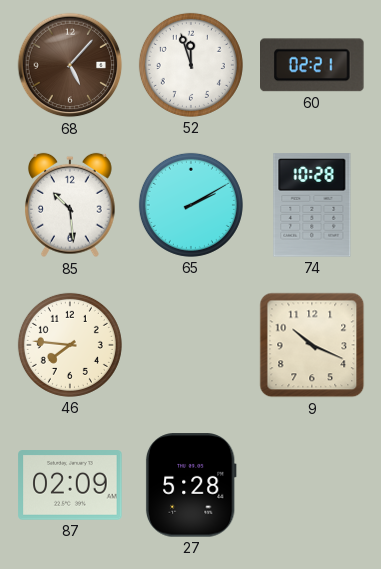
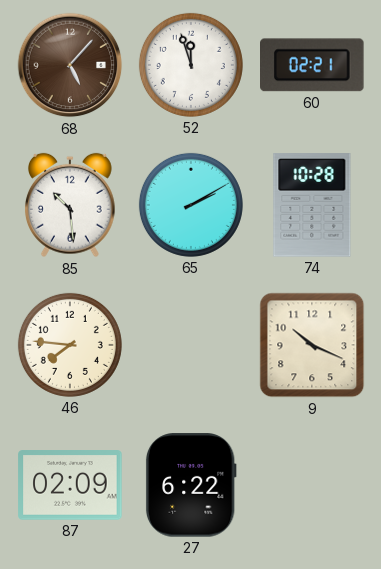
27: 5:28 -> 6:22 (191, 485)
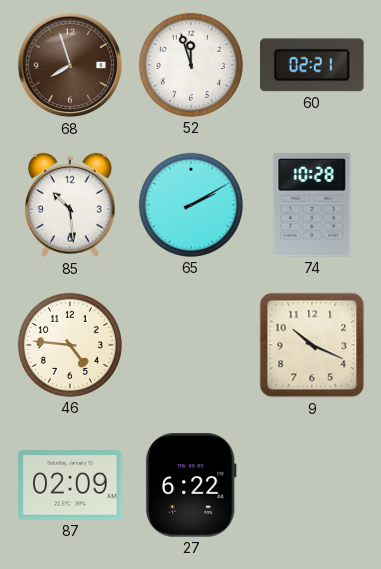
68: 5:07 -> 7:57 (70, 65)
46: 7:46 -> 4:46 (70, 345)
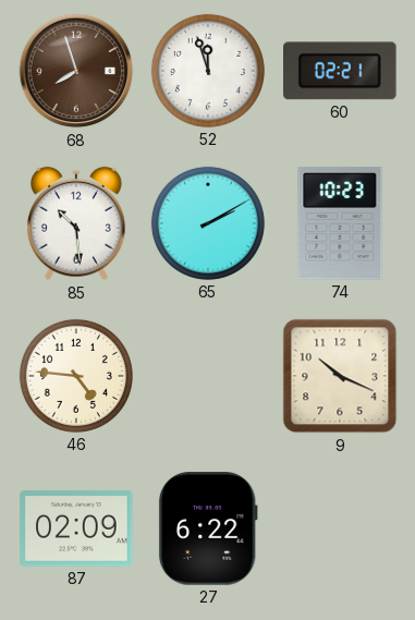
74: 10:28 -> 10:23 (340, 223)
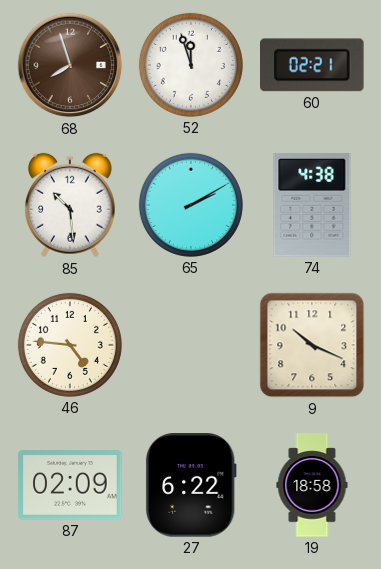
74: 10:23 -> 4:38 (312, 205)
19: none -> 18:58 (312, 485)
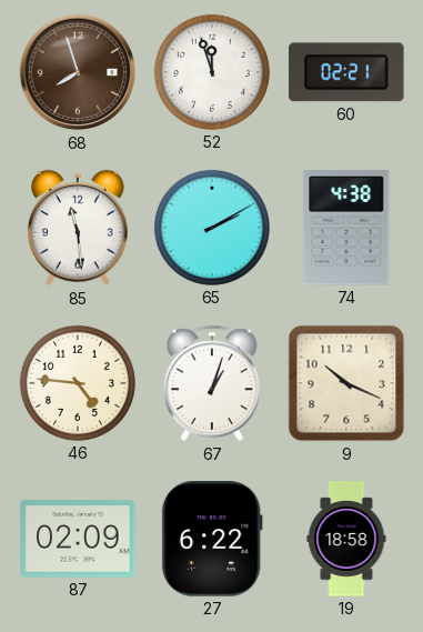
85: 10:29 -> 11:29 (78, 228)
67: none -> 1:03 (212, 383)
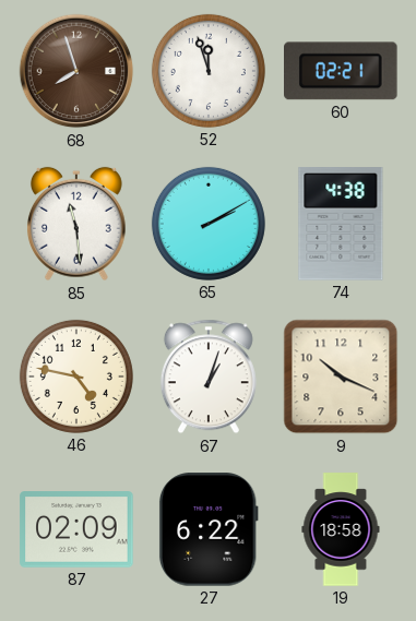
46: 4:46 -> 4:47 (76, 377)
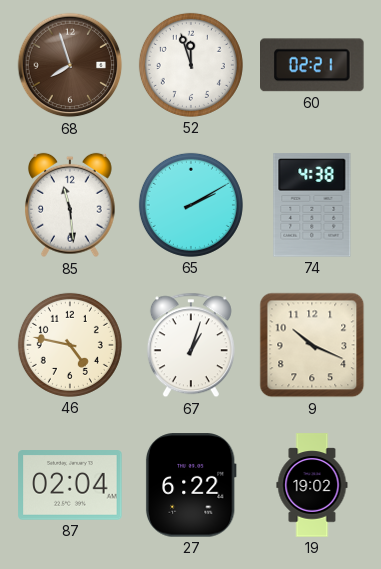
87: 02:09 -> 02:04 (70, 485)
19: 18:58 -> 19:02 (312, 485)
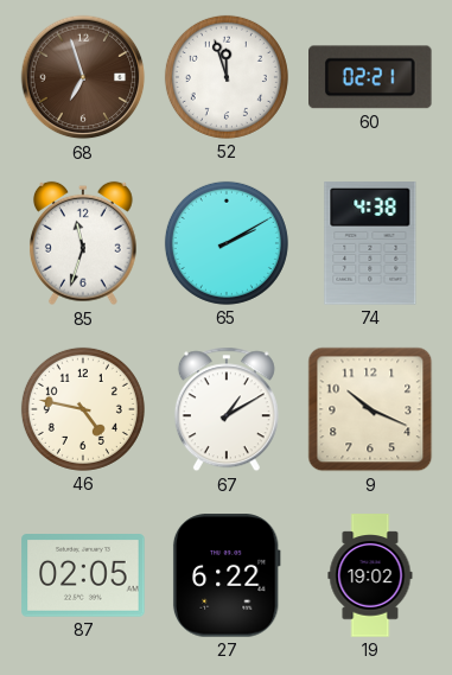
68: 7:57 -> 6:57 (83, 77)
85: 11:29 -> 11:33 (83, 243)
67: 1:03 -> 1:10 (227, 409)
87: 02:04 -> 02:05 (83, 575)
